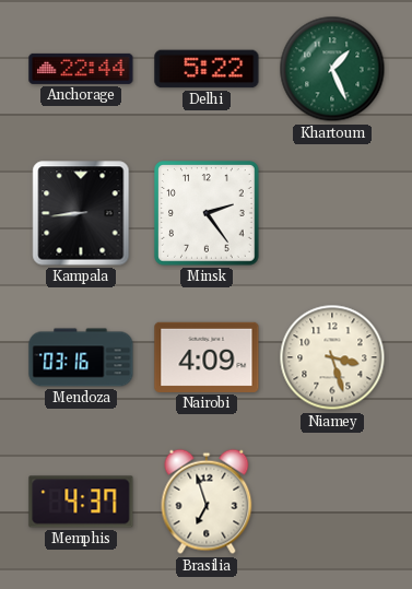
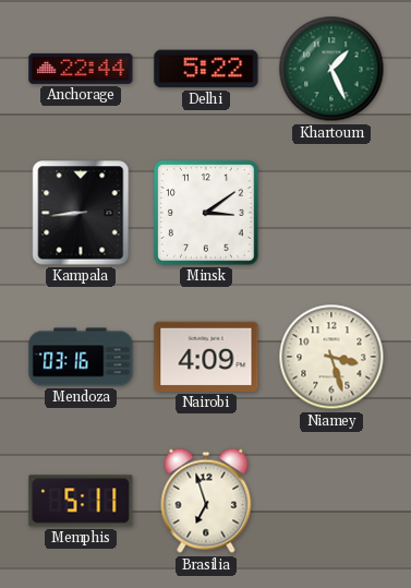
Minsk: 2:24 -> 3:09 (206, 213)
Memphis: 4:37 -> 5:11 (81, 501)
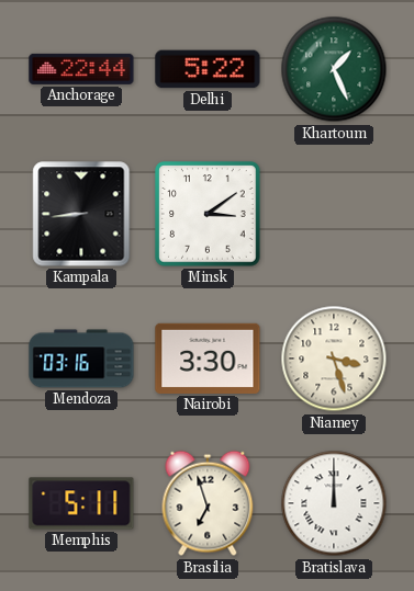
Nairobi: 4:09 -> 3:30 (208, 359)
Bratislava: none -> 12:00 (334, 503)
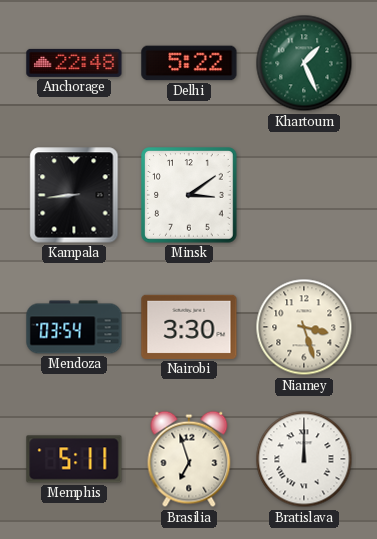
Anchorage: 22:44 -> 22:48 (74, 63)
Mendoza: 03:16 -> 03:54 (74, 327)
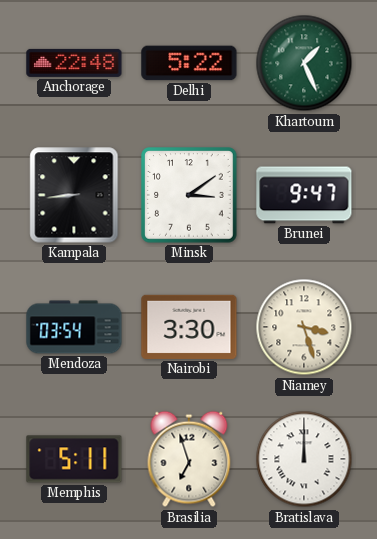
Brunei: none -> 9:47 (304, 195)
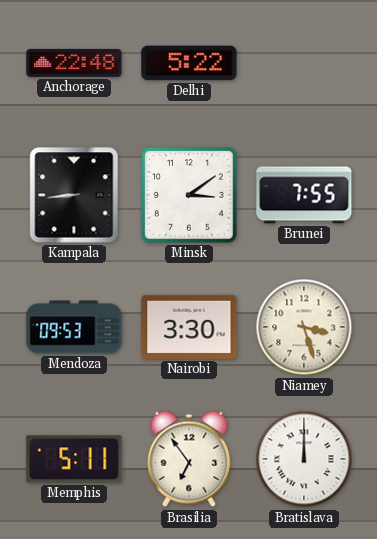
Khartoum: 1:26 -> none (304, 63)
Brunei: 9:47 -> 7:55 (304, 195)
Mendoza: 03:54 -> 09:53 (74, 327)
Brasilia: 6:57 -> 6:54 (189, 459)
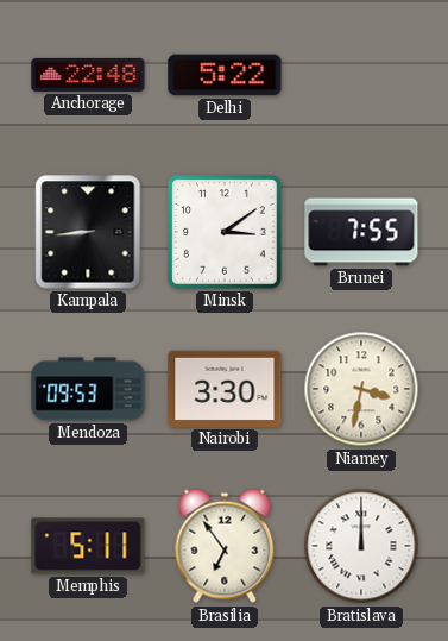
Niamey: 3:27 -> 3:32 (361, 389)
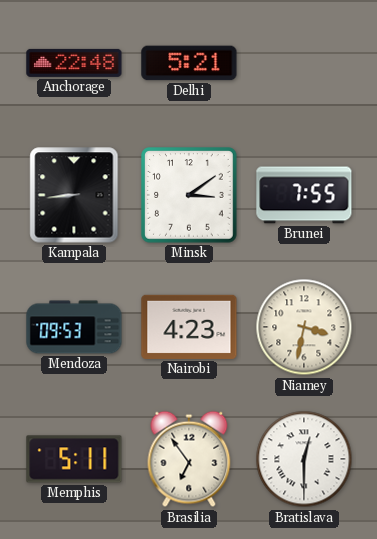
Delhi: 5:22 -> 5:21 (189, 63)
Nairobi: 3:30 -> 4:23 (189, 327)
Bratislava: 12:00 -> 12:30 (304, 459)
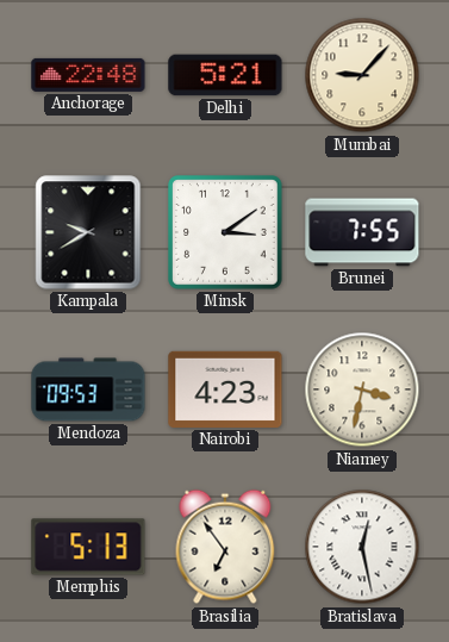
Mumbai: none -> 9:07 (362, 75)
Kampala: 8:44 -> 9:40 (88, 232)
Memphis: 5:11 -> 5:13 (88, 547)
Bratislava: 12:30 -> 12:28 (362, 547)
